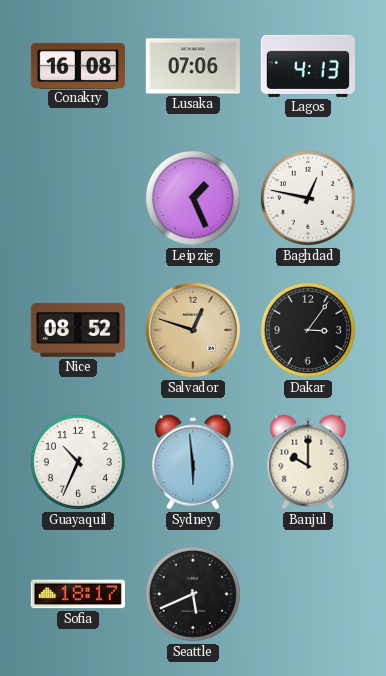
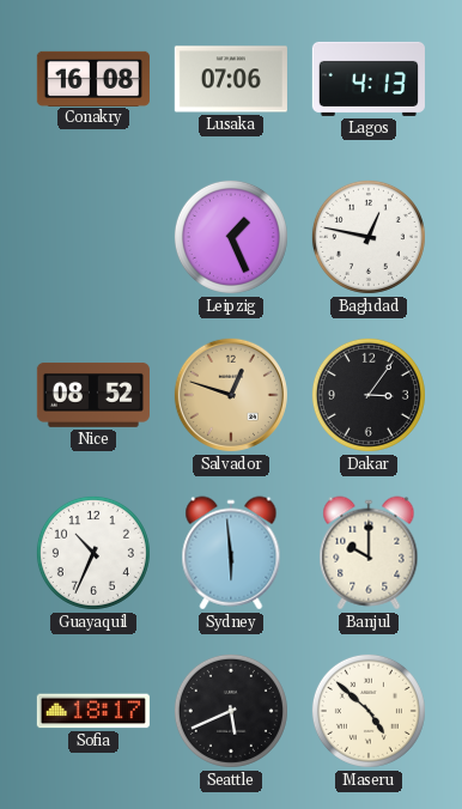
Maseru: none -> 4:52 (369, 711)
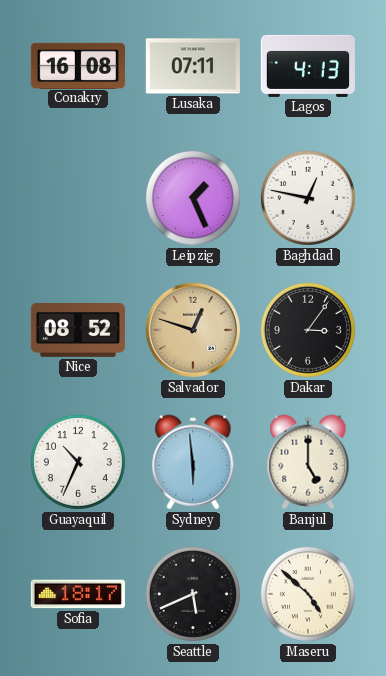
Lusaka: 07:06 -> 07:11 (193, 66)
Banjul: 10:00 -> 5:00 (308, 462)
